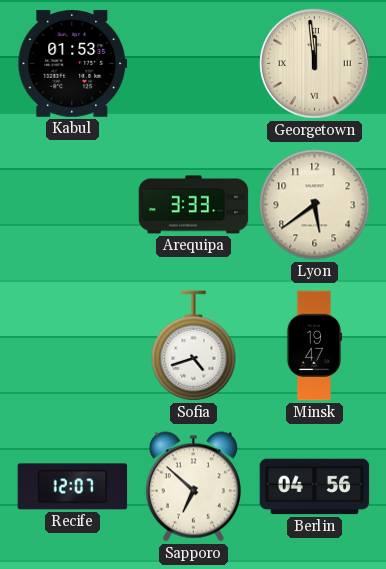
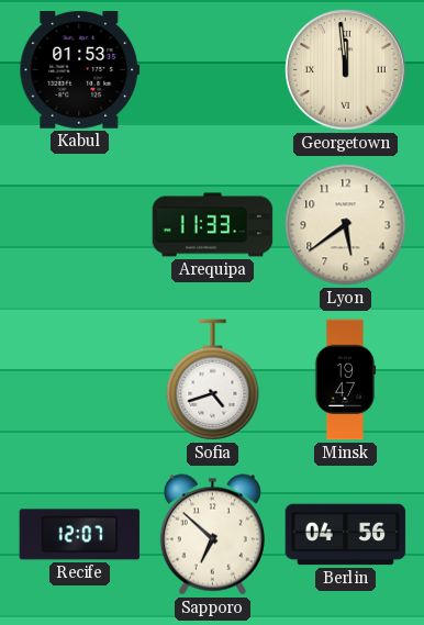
Arequipa: 3:33 -> 11:33 (213, 225)
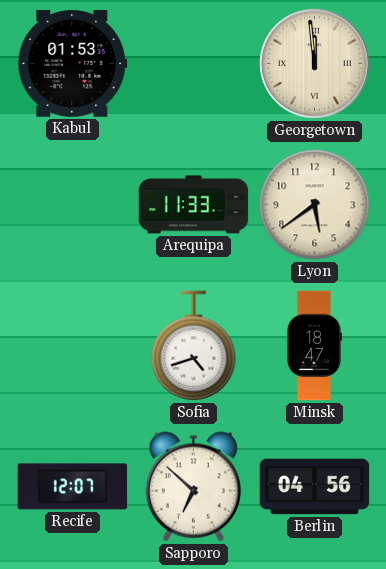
Minsk: 19:47 -> 18:47 (314, 346)
